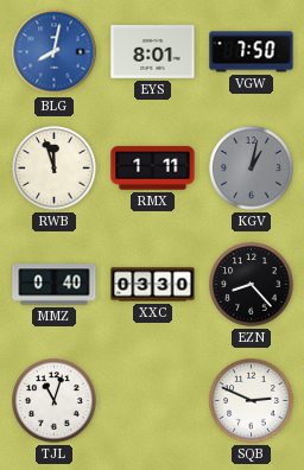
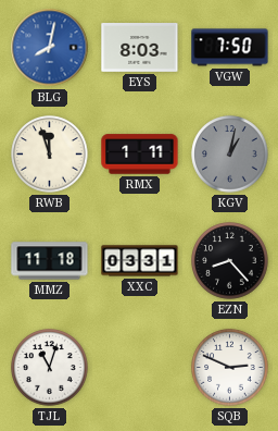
EYS: 8:01 -> 8:03 (140, 48)
MMZ: 0:40 -> 11:18 (50, 261)
XXC: 03:30 -> 03:31 (140, 261)
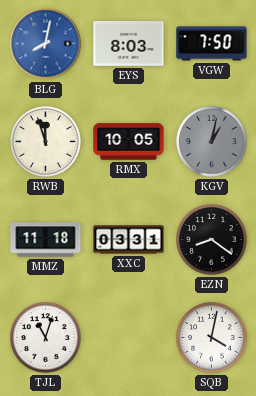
RMX: 1:11 -> 10:05 (129, 142)
EZN: 8:23 -> 8:21 (212, 240)
SQB: 2:49 -> 4:02 (212, 338)
